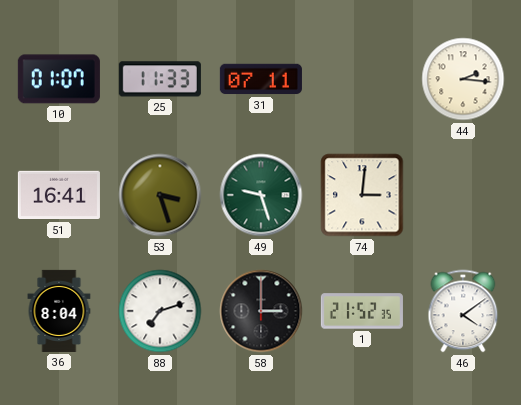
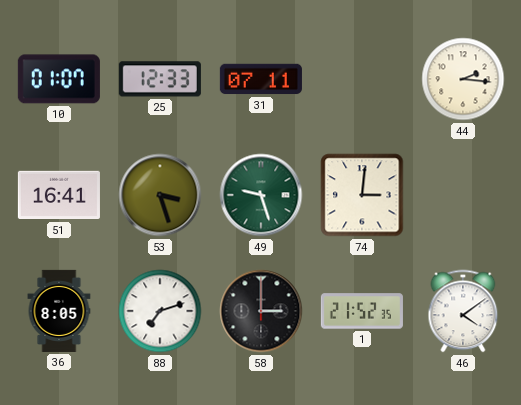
25: 11:33 -> 12:33 (160, 79)
36: 8:04 -> 8:05 (59, 311)
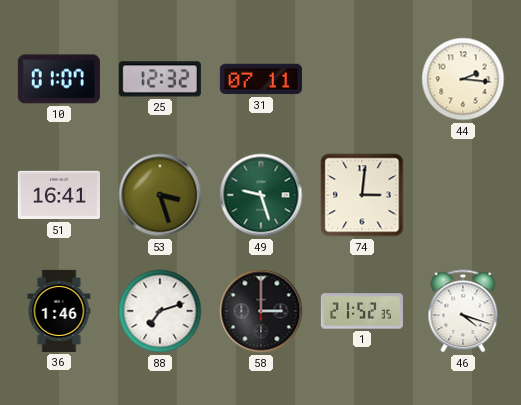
25: 12:33 -> 12:32 (160, 79)
36: 8:05 -> 1:46 (59, 311)
46: 4:09 -> 4:18 (463, 311)
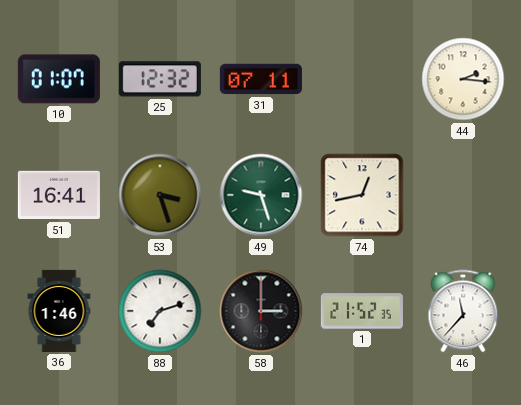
74: 3:01 -> 12:43 (362, 195)
46: 4:18 -> 11:37 (463, 311)
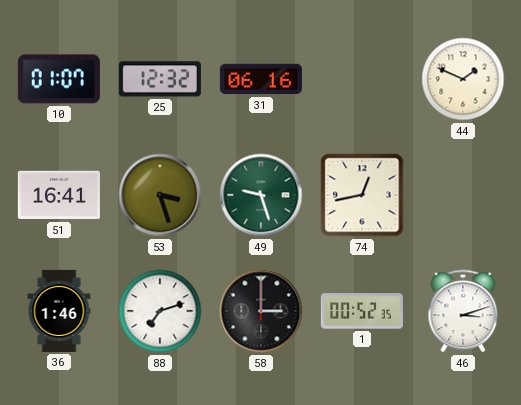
31: 07:11 -> 06:16 (261, 79)
44: 2:16 -> 1:49 (463, 79)
1: 21:52 -> 00:52 (362, 311)
46: 11:37 -> 3:12 (463, 311)
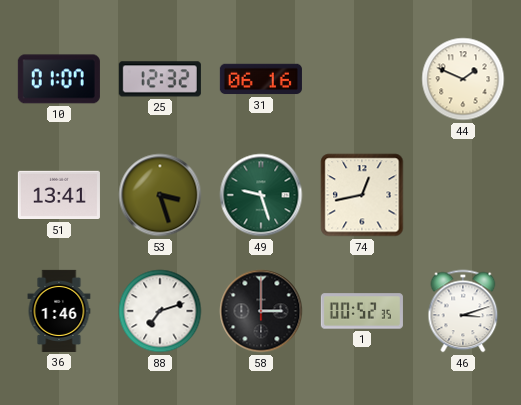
51: 16:41 -> 13:41 (59, 195)
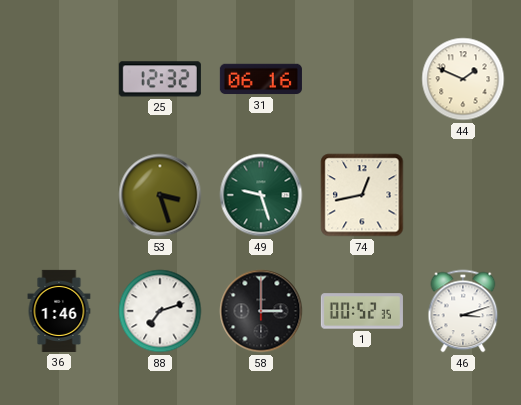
10: 01:07 -> none (59, 79)
51: 13:41 -> none (59, 195)
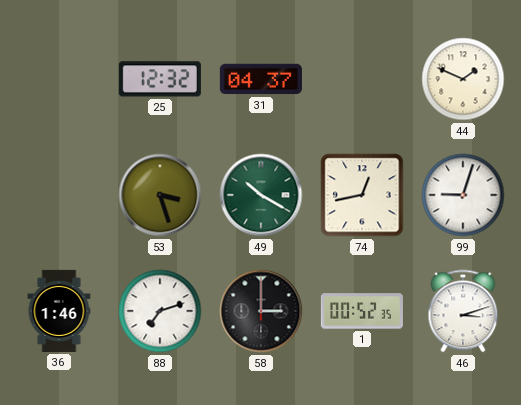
31: 06:16 -> 04:37 (261, 79)
49: 9:27 -> 10:20 (261, 195)
99: none -> 9:03 (463, 195)
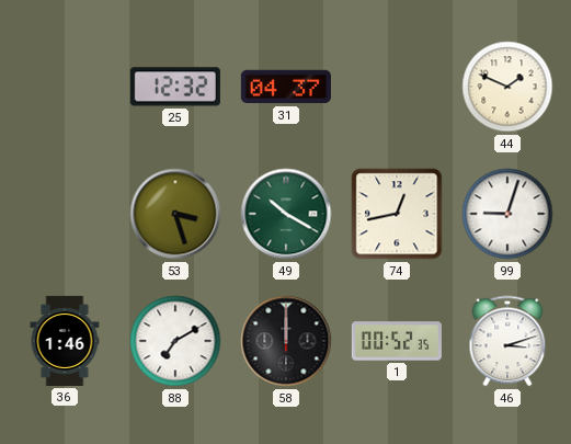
88: 7:12 -> 7:10 (175, 341)
58: 3:00 -> 12:00 (286, 341)
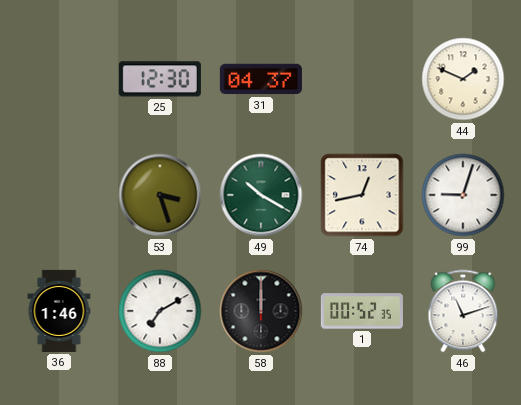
25: 12:32 -> 12:30 (160, 79)
46: 3:12 -> 11:12 (463, 311)
